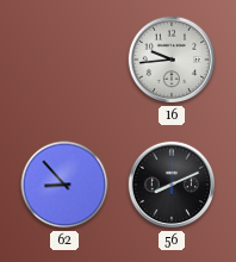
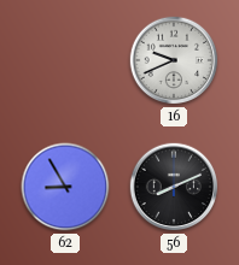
16: 9:44 -> 9:41 (174, 60)
62: 8:53 -> 8:55 (65, 187)
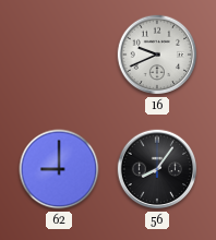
62: 8:55 -> 9:00 (59, 169)
56: 8:11 -> 8:06 (157, 169)
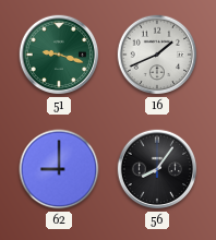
51: none -> 9:18 (59, 55)
16: 9:41 -> 1:41 (157, 55)
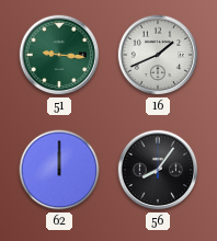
51: 9:18 -> 9:16 (59, 55)
62: 9:00 -> 12:00 (59, 170)
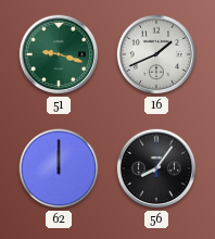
51: 9:16 -> 9:18 (59, 54)
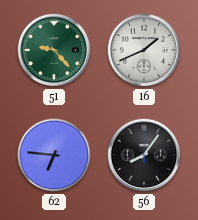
51: 9:18 -> 9:23 (54, 50)
62: 12:00 -> 6:46 (54, 155)
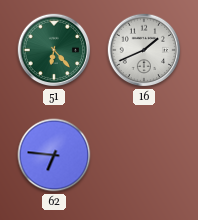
51: 9:23 -> 6:23 (54, 50)
56: 8:06 -> none (144, 155)
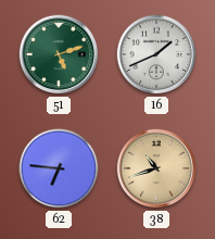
51: 6:23 -> 5:12 (59, 54)
38: none -> 10:42 (156, 168)
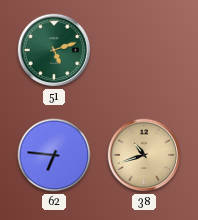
16: 1:41 -> none (156, 54)
